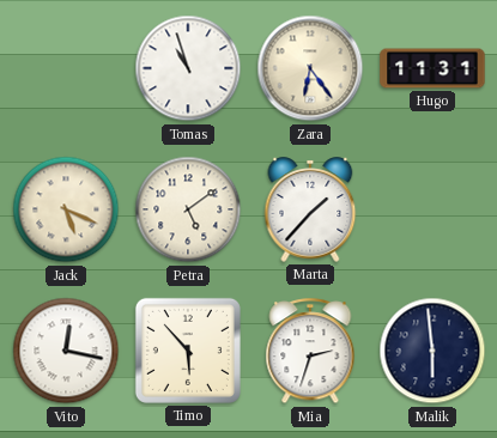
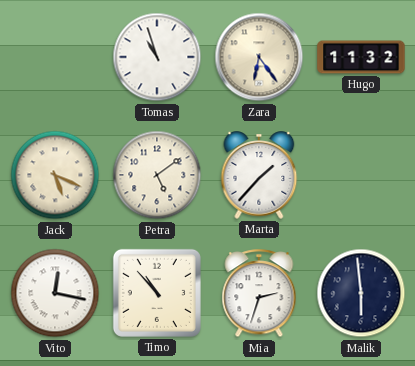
Hugo: 11:31 -> 11:32 (361, 57)
Timo: 5:53 -> 10:53 (157, 293)
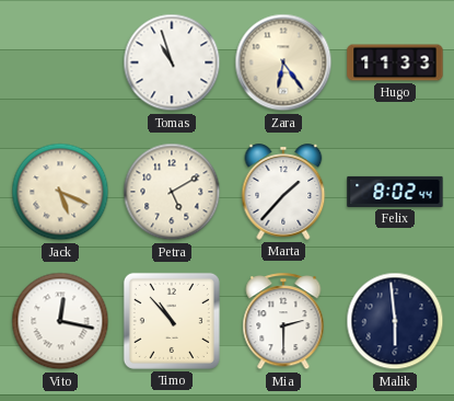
Hugo: 11:32 -> 11:33 (395, 62)
Petra: 5:09 -> 5:10 (172, 192)
Felix: none -> 8:02 (395, 192)
Mia: 2:33 -> 2:30 (283, 322)
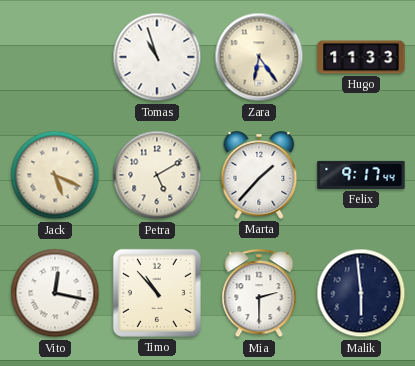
Felix: 8:02 -> 9:17 (361, 175)
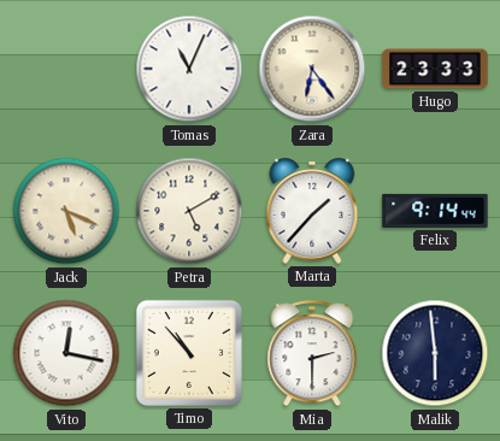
Tomas: 10:57 -> 11:04 (189, 69)
Hugo: 11:33 -> 23:33 (435, 69)
Felix: 9:17 -> 9:14 (435, 211)
